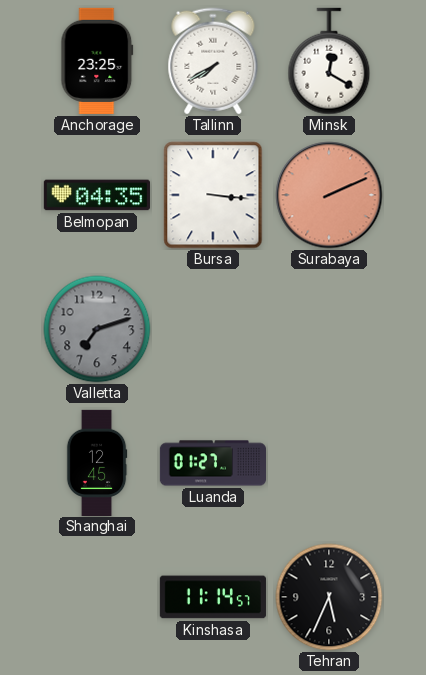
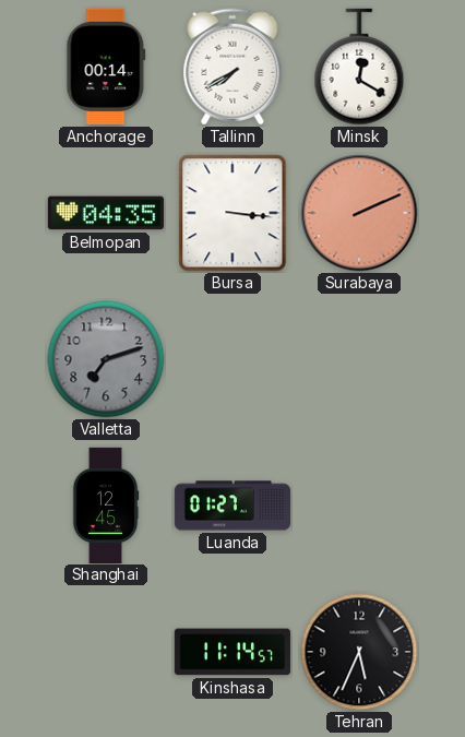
Anchorage: 23:25 -> 00:14 (106, 67)
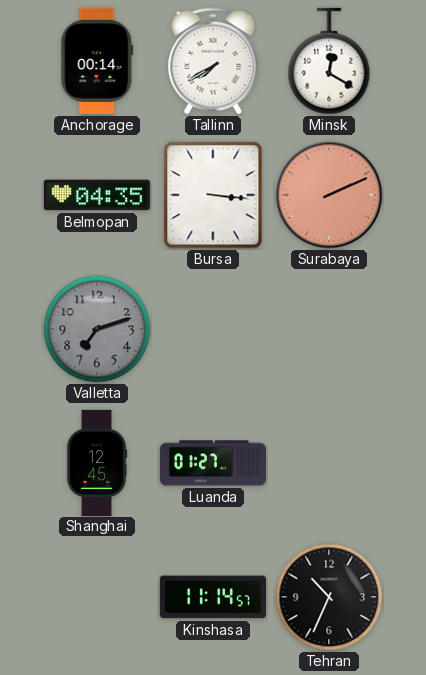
Tehran: 5:34 -> 10:34 (329, 597)
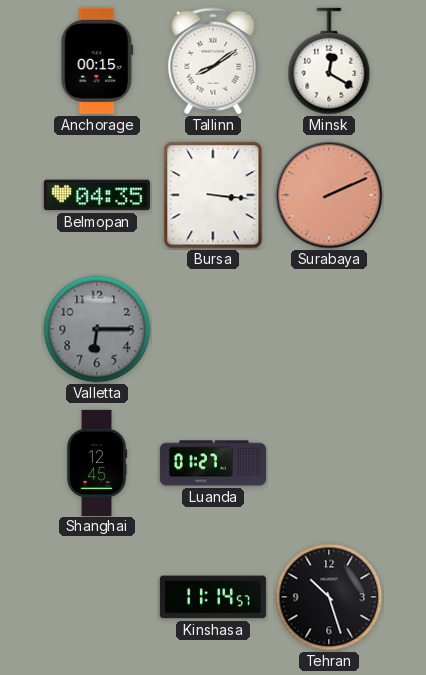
Anchorage: 00:14 -> 00:15 (97, 61)
Tallinn: 7:40 -> 8:09 (213, 61)
Valletta: 7:12 -> 6:15 (97, 329)
Tehran: 10:34 -> 10:27 (329, 597)
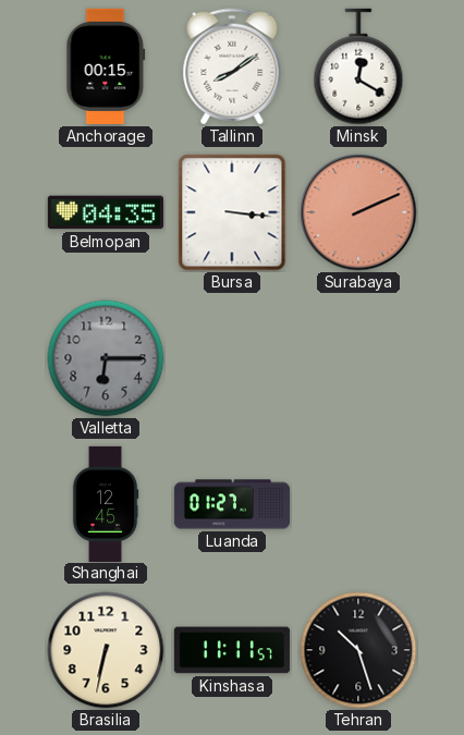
Brasilia: none -> 6:32 (106, 650)
Kinshasa: 11:14 -> 11:11 (232, 650)
